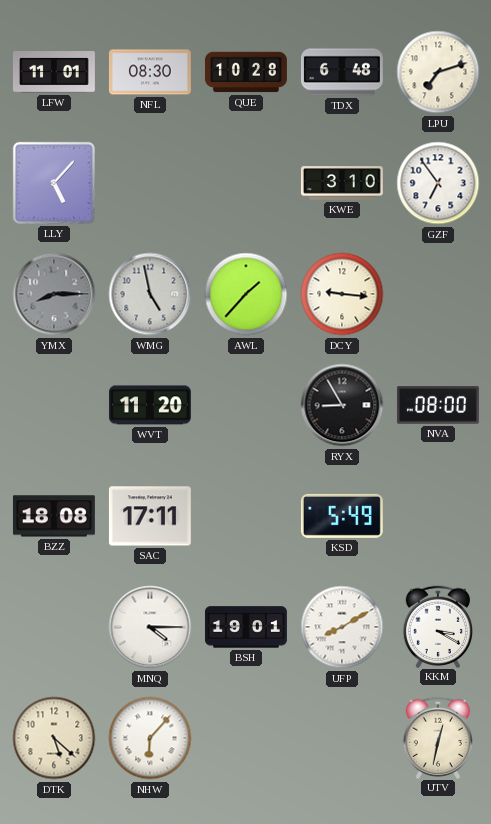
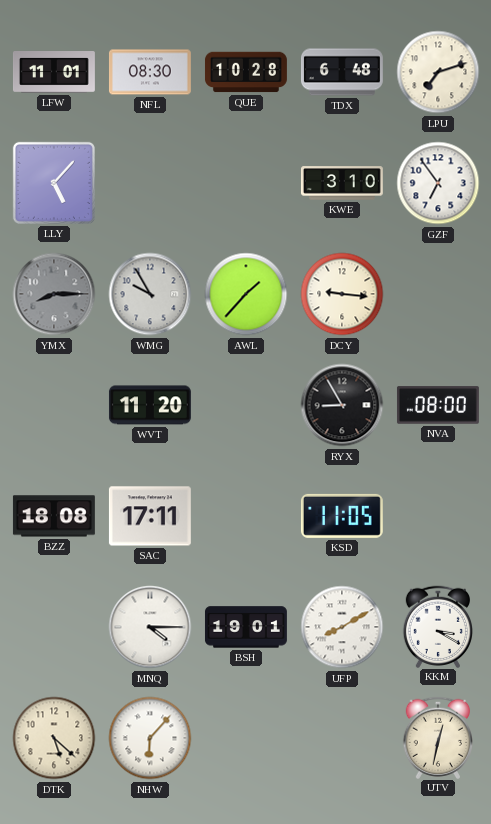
WMG: 4:58 -> 9:55 (150, 294)
KSD: 5:49 -> 11:05 (342, 516)
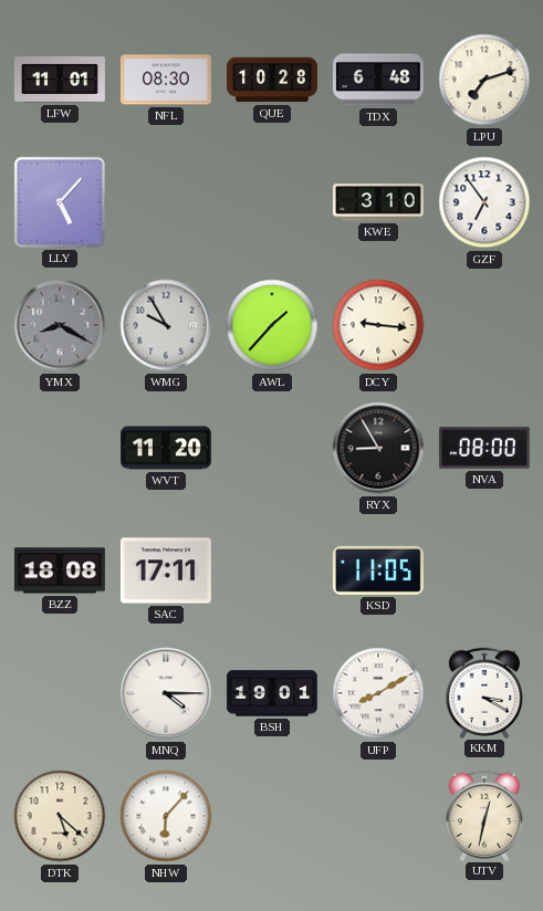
YMX: 8:15 -> 8:20 (60, 325)
